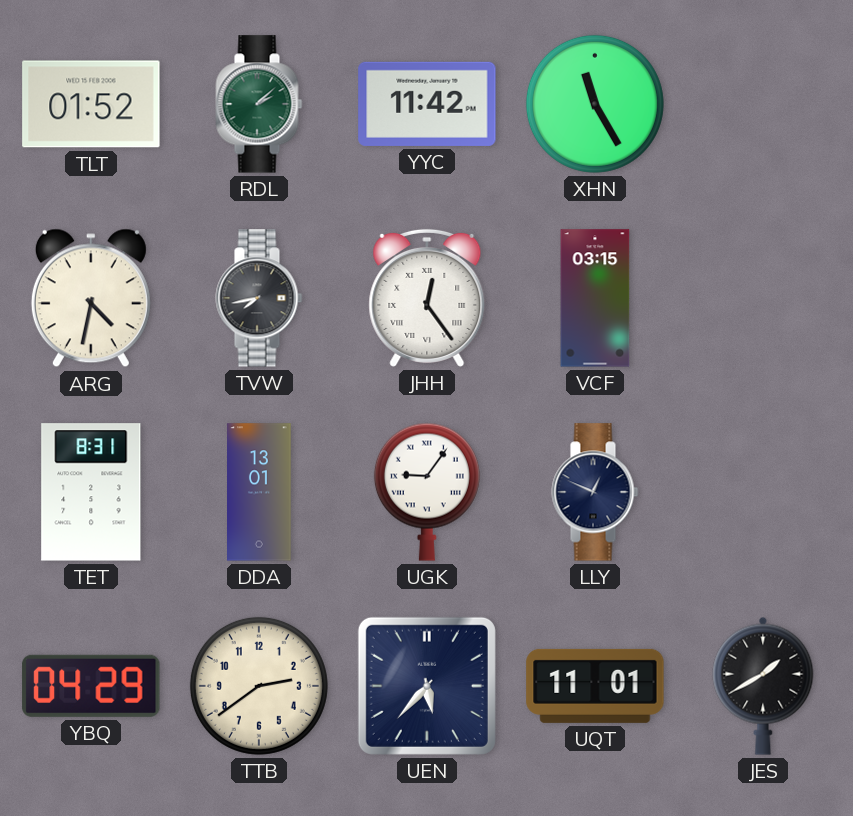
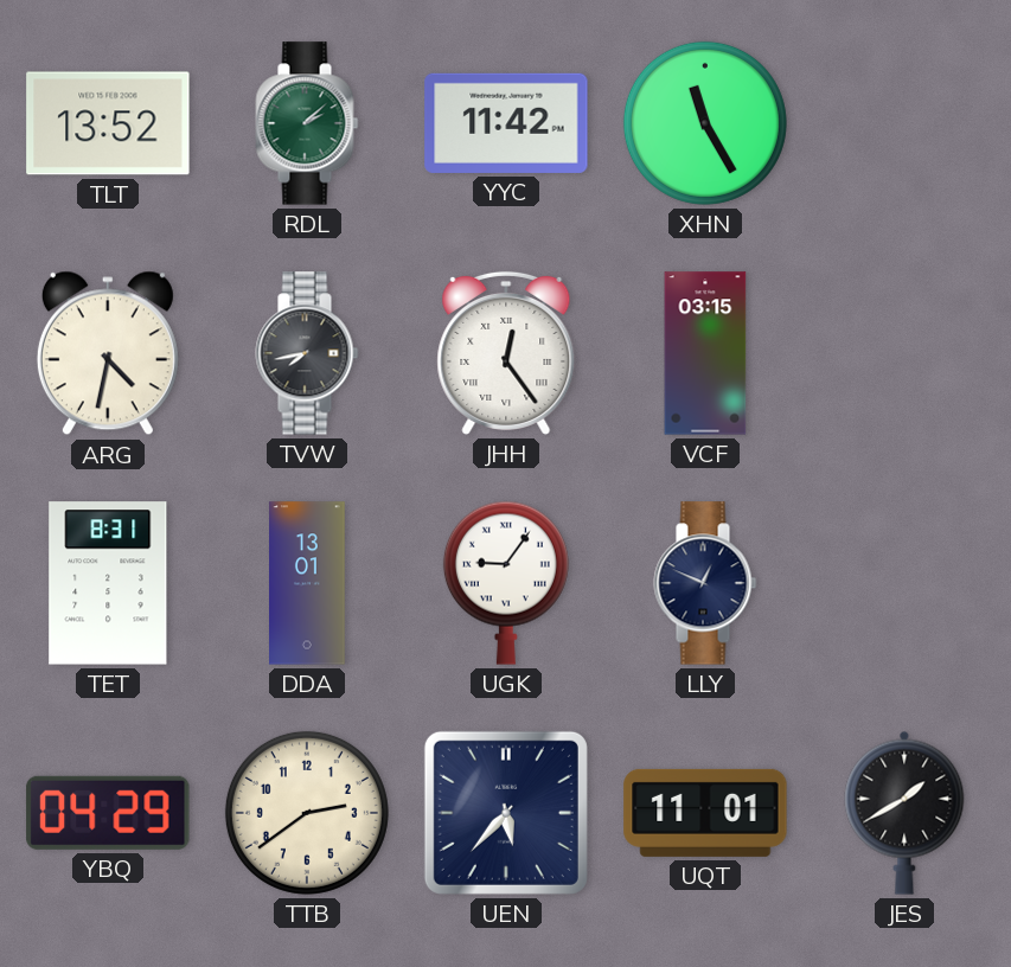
TLT: 01:52 -> 13:52 (108, 123)
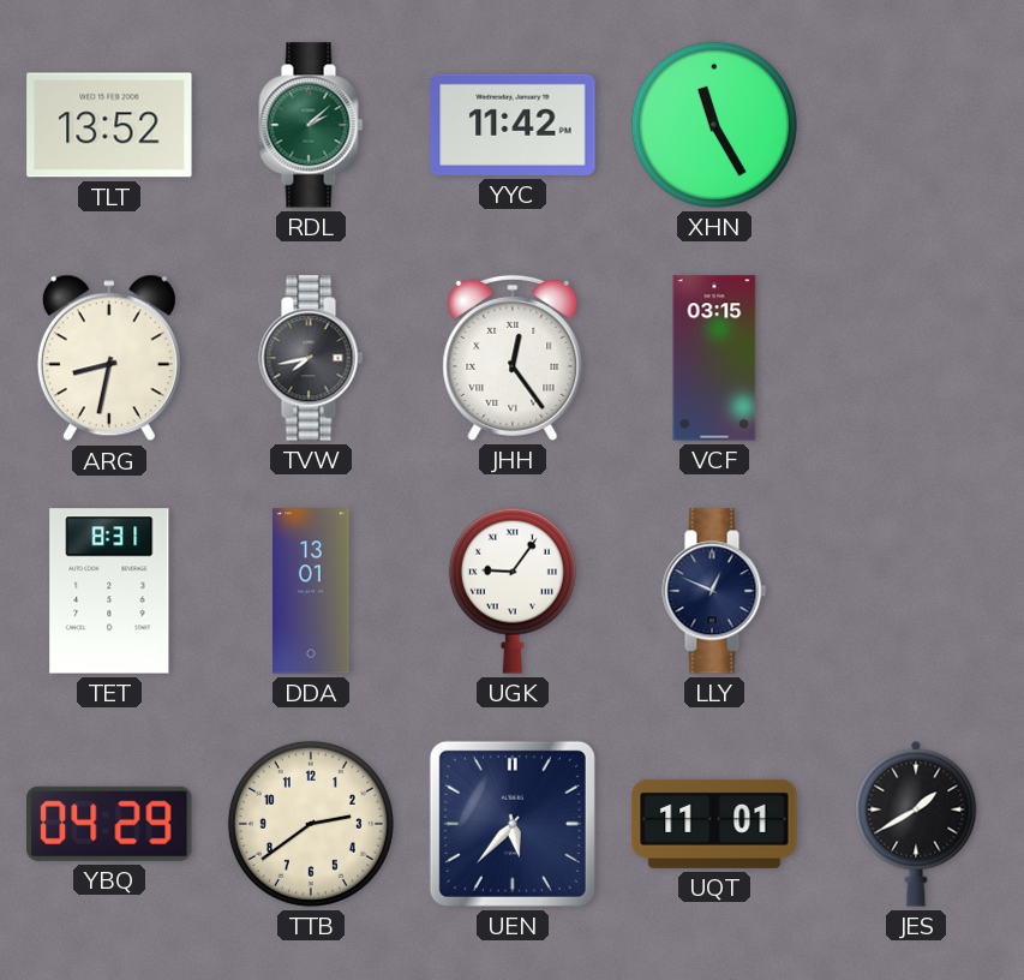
ARG: 4:32 -> 8:32 (109, 358)
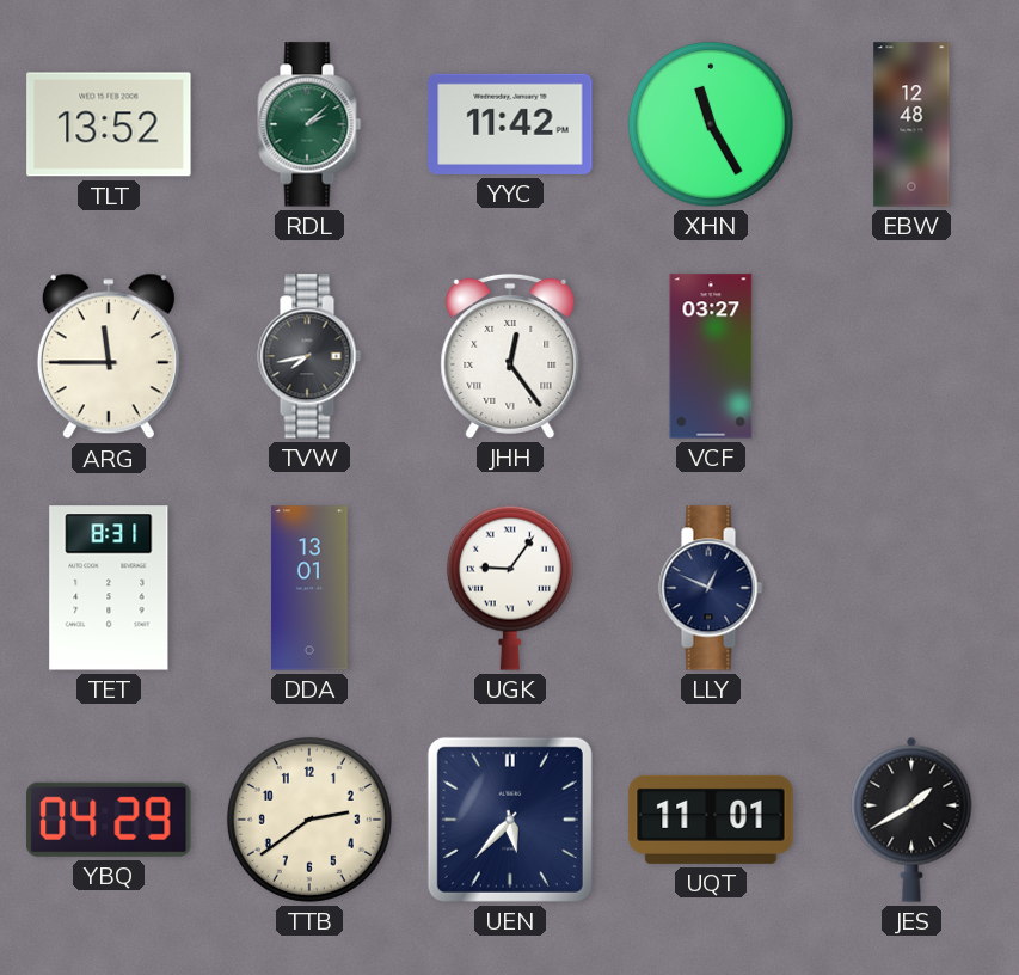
EBW: none -> 12:48 (911, 124)
ARG: 8:32 -> 11:45 (109, 356)
VCF: 03:15 -> 03:27 (711, 356)
